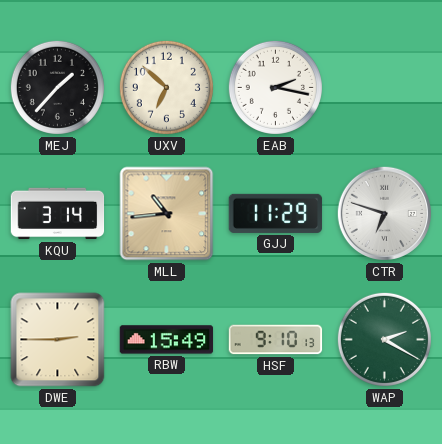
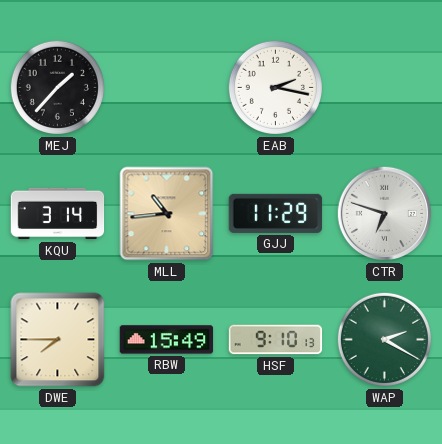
UXV: 6:52 -> none (166, 87)
DWE: 2:45 -> 7:45 (58, 340)
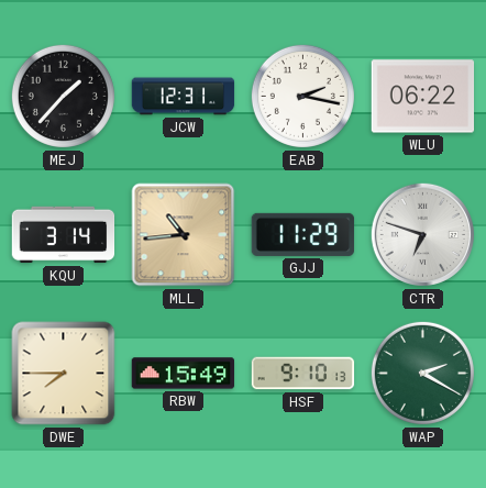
JCW: none -> 12:31 (184, 97)
WLU: none -> 06:22 (423, 97)
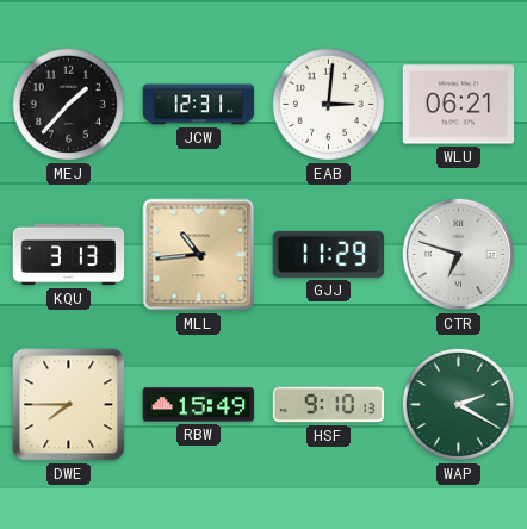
EAB: 2:17 -> 3:01 (328, 104)
WLU: 06:22 -> 06:21 (459, 105)
KQU: 3:14 -> 3:13 (69, 255)
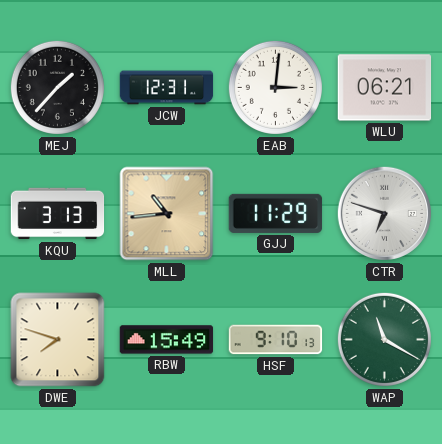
DWE: 7:45 -> 7:48 (58, 340)
WAP: 2:20 -> 11:20 (384, 339)
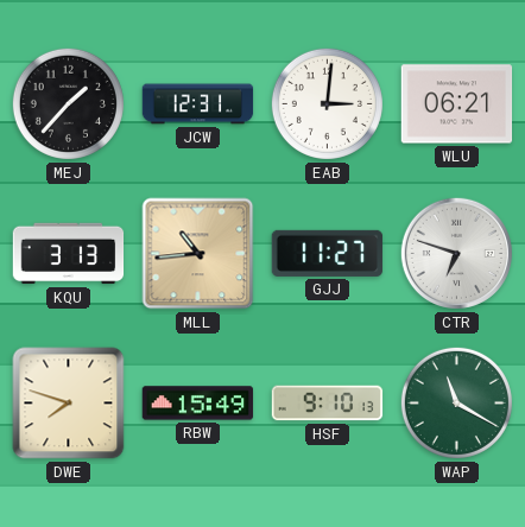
GJJ: 11:29 -> 11:27 (328, 253)
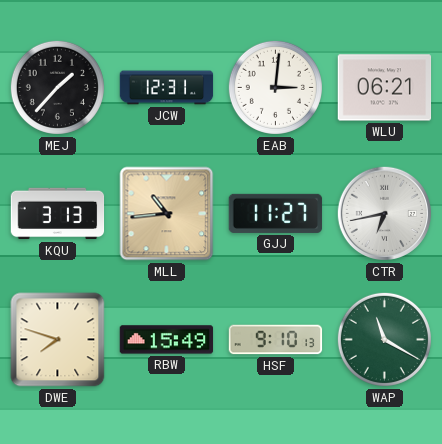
CTR: 6:48 -> 6:43 (384, 213)
